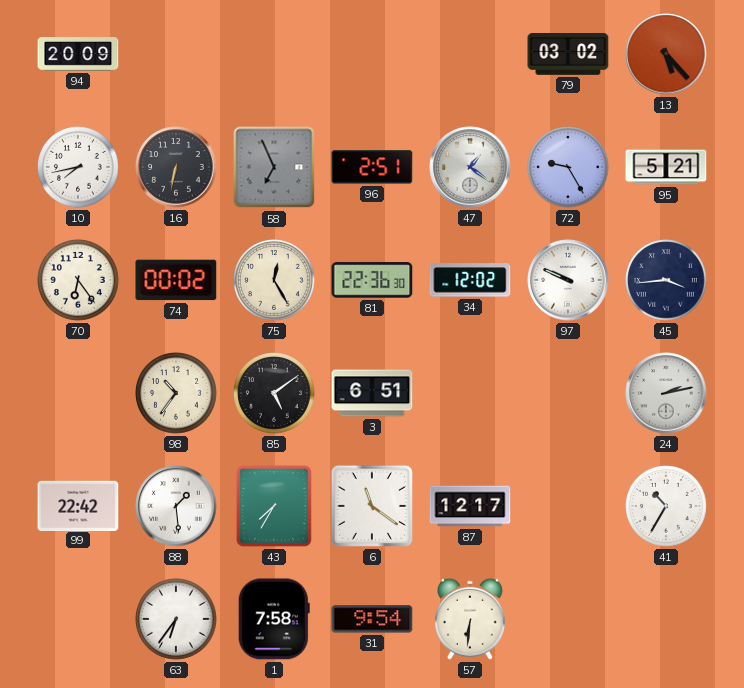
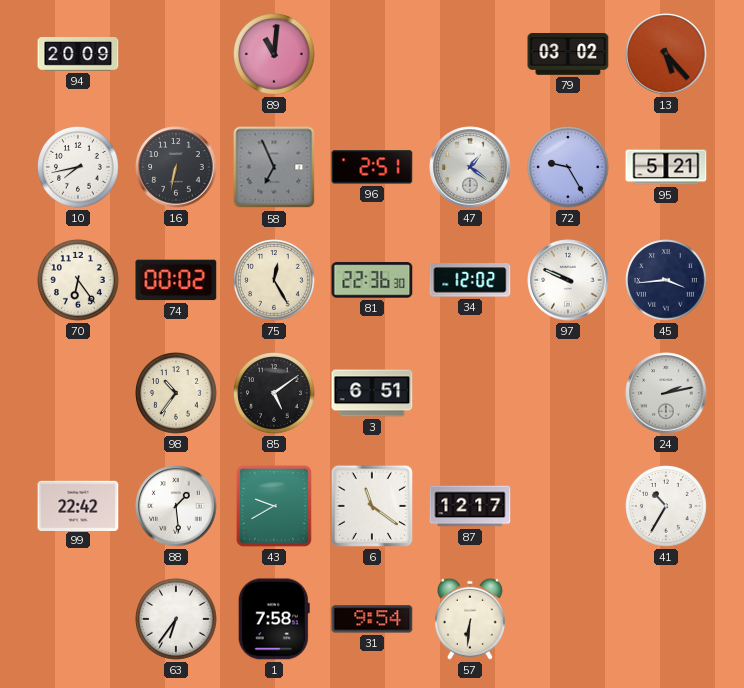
89: none -> 11:01 (274, 54)
43: 7:35 -> 9:40 (274, 506)
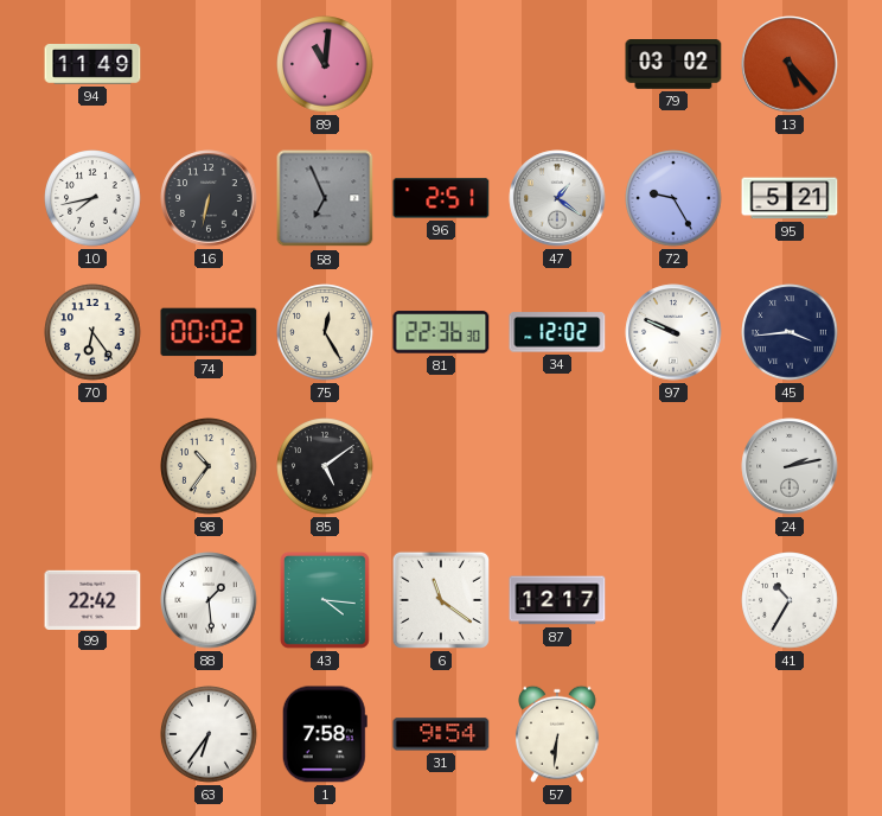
94: 20:09 -> 11:49 (92, 65)
3: 6:51 -> none (372, 393)
43: 9:40 -> 4:16 (325, 600)
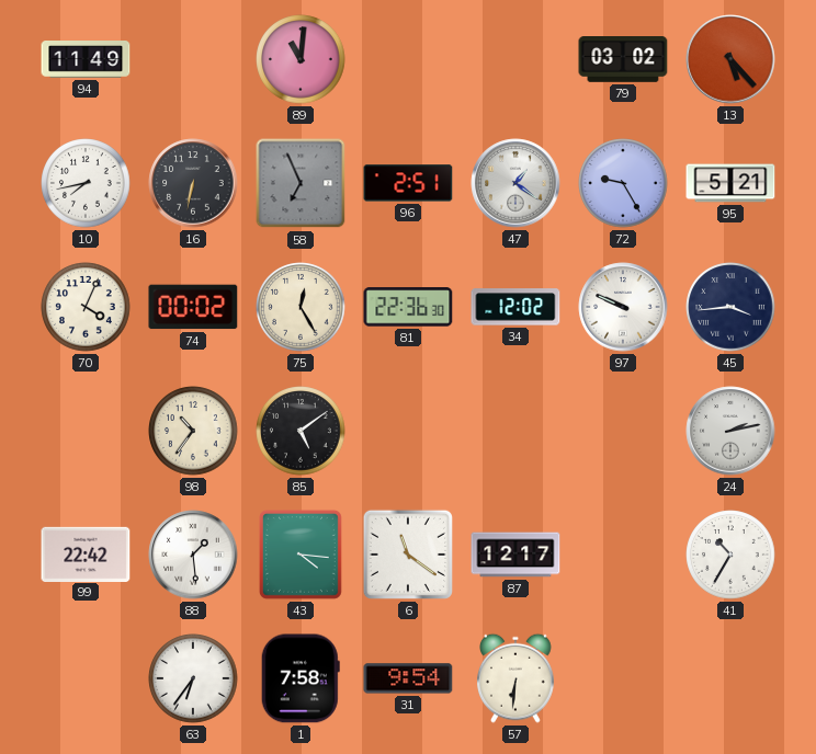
70: 6:24 -> 4:04 (86, 307)
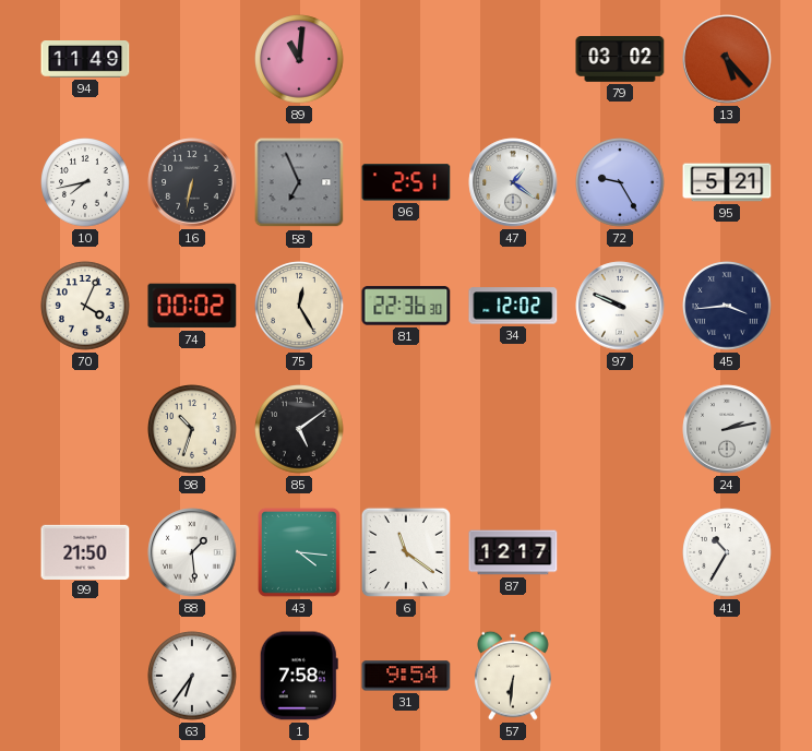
98: 10:36 -> 10:33 (192, 429)
99: 22:42 -> 21:50 (85, 551)
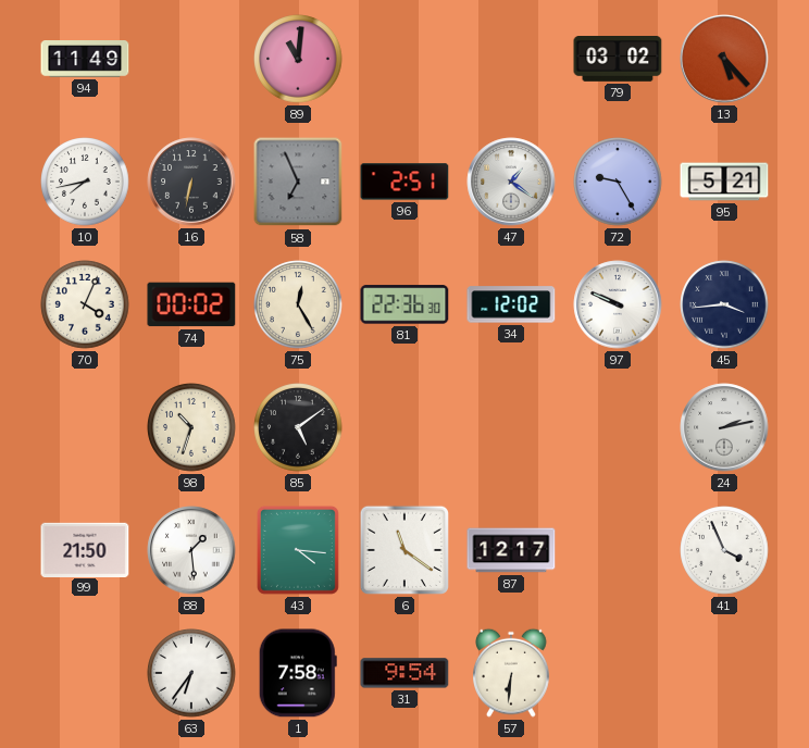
41: 10:35 -> 3:56 (724, 550)
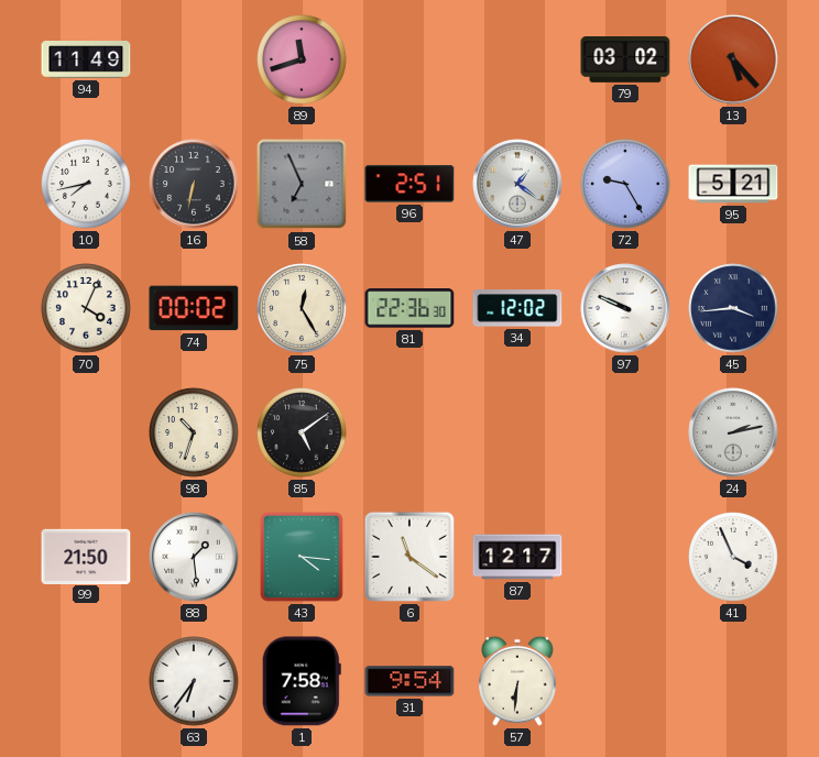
89: 11:01 -> 11:42 (302, 59)
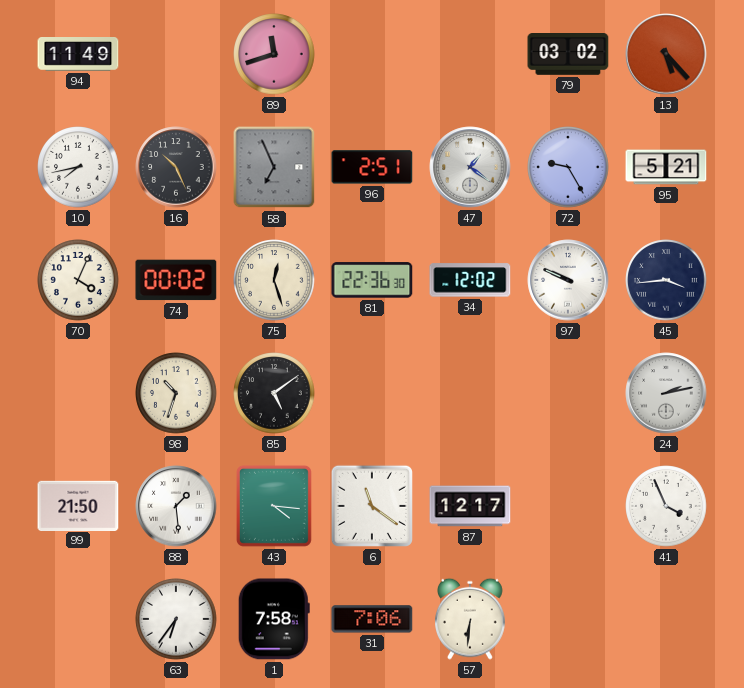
16: 6:32 -> 10:26 (176, 167)
75: 12:25 -> 12:27 (274, 280)
31: 9:54 -> 7:06 (372, 619)
